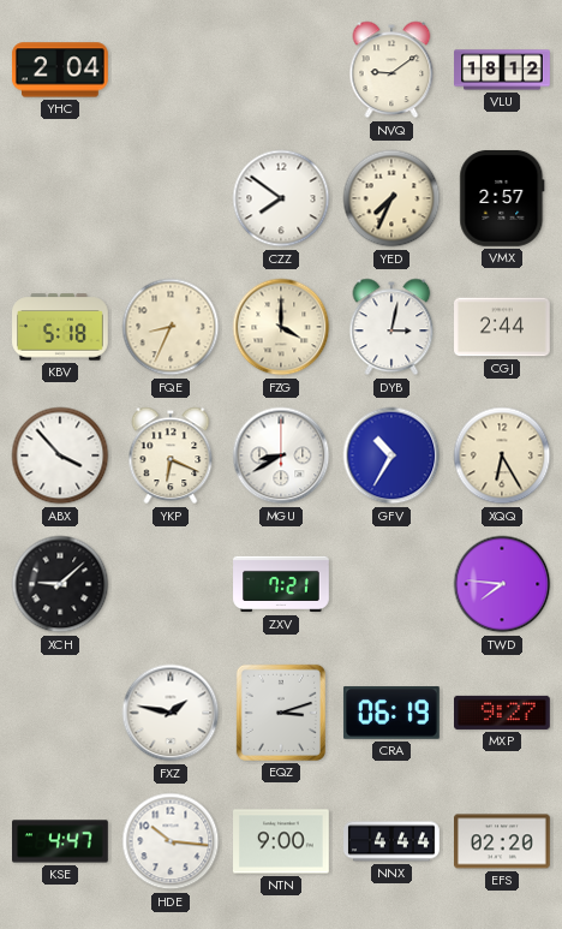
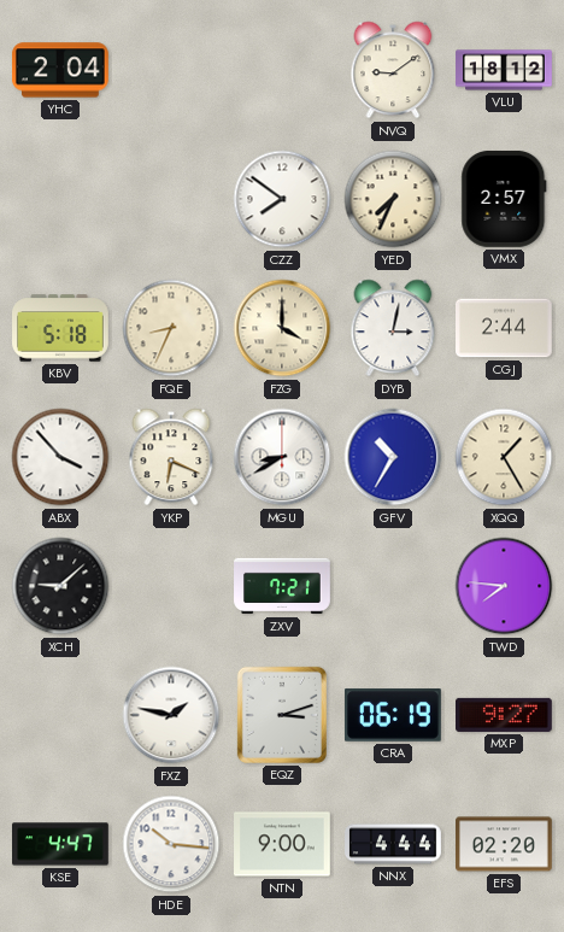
XQQ: 6:25 -> 1:25 (504, 457)
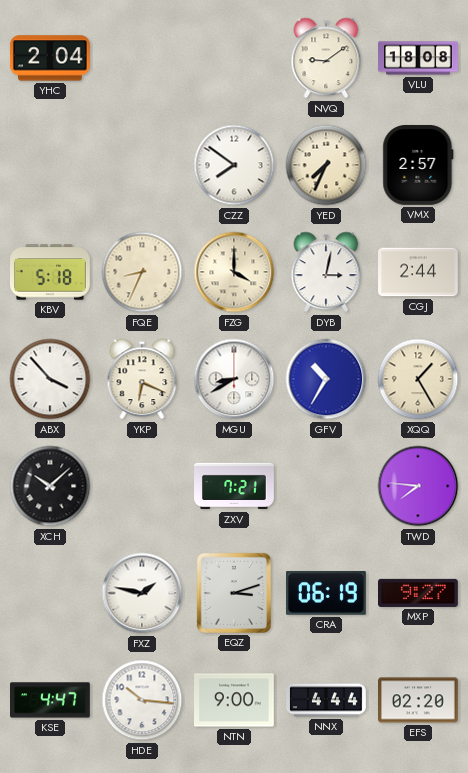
VLU: 18:12 -> 18:08 (418, 58)
XCH: 9:08 -> 10:08 (50, 486)
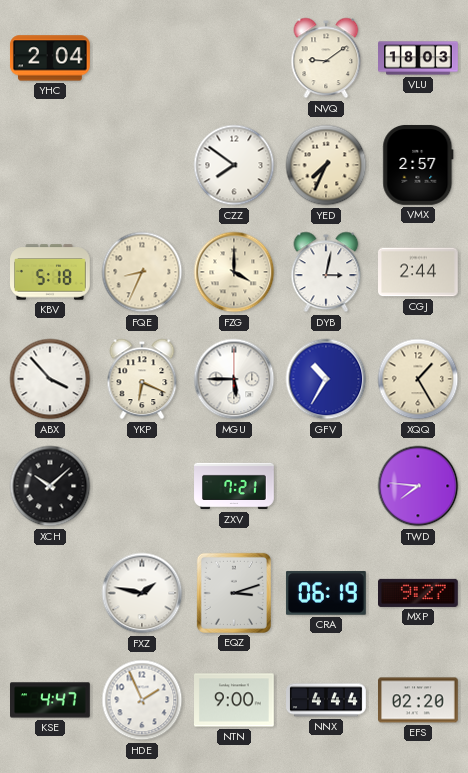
VLU: 18:08 -> 18:03 (418, 58)
MGU: 8:40 -> 5:45 (234, 379)
HDE: 10:16 -> 1:56 (142, 700)
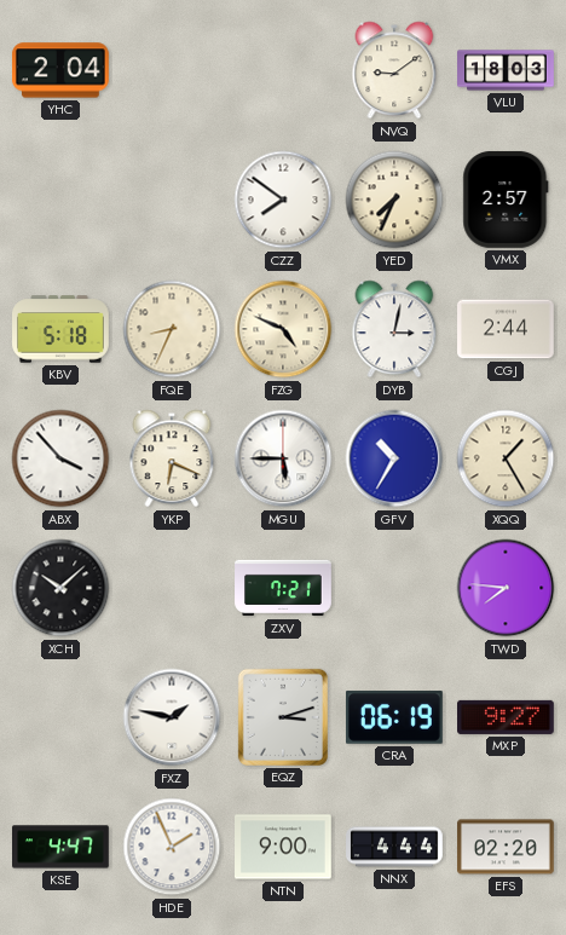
FZG: 4:00 -> 4:49 (283, 329)
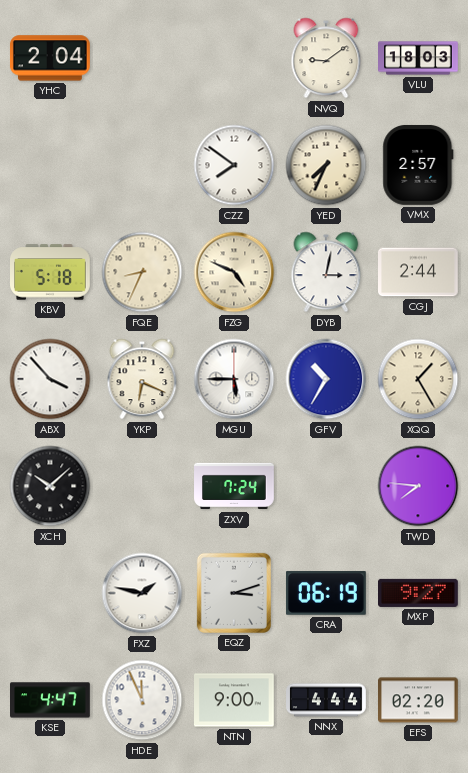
ZXV: 7:21 -> 7:24 (234, 486)
HDE: 1:56 -> 11:56 (142, 700)
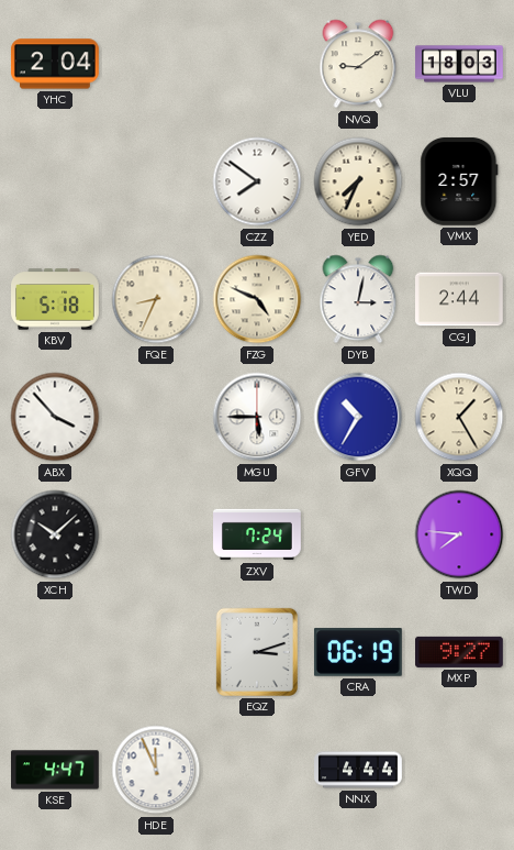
YKP: 6:19 -> none (142, 379)
FXZ: 1:47 -> none (142, 593)
NTN: 9:00 -> none (235, 700)
EFS: 02:20 -> none (419, 700)
